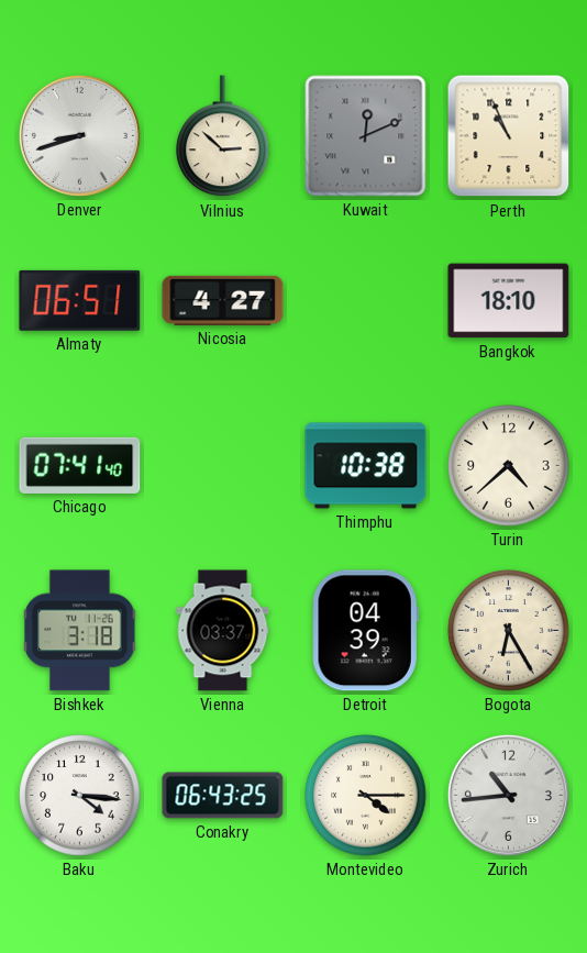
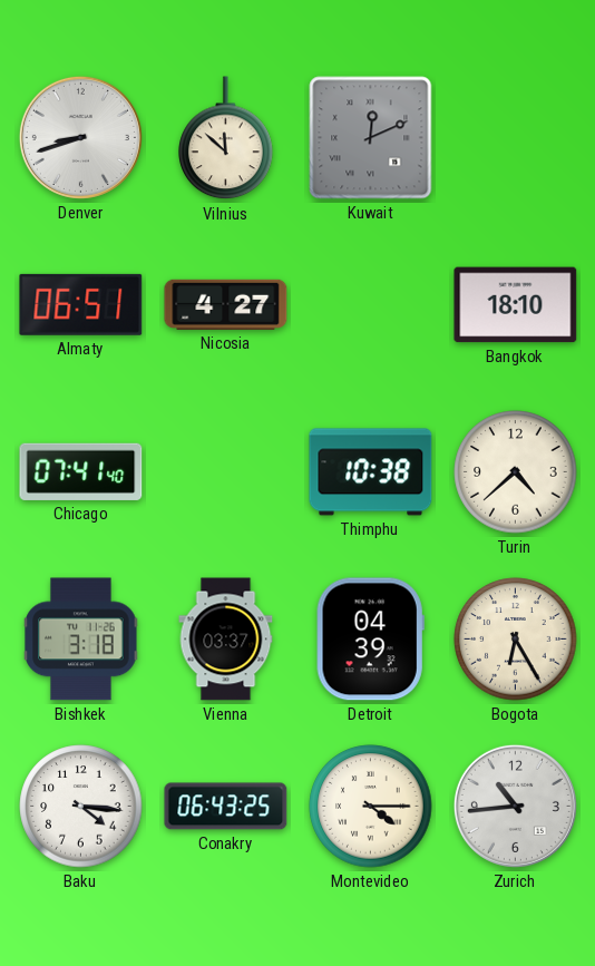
Vilnius: 2:52 -> 11:52 (226, 138)
Perth: 10:56 -> none (509, 136)
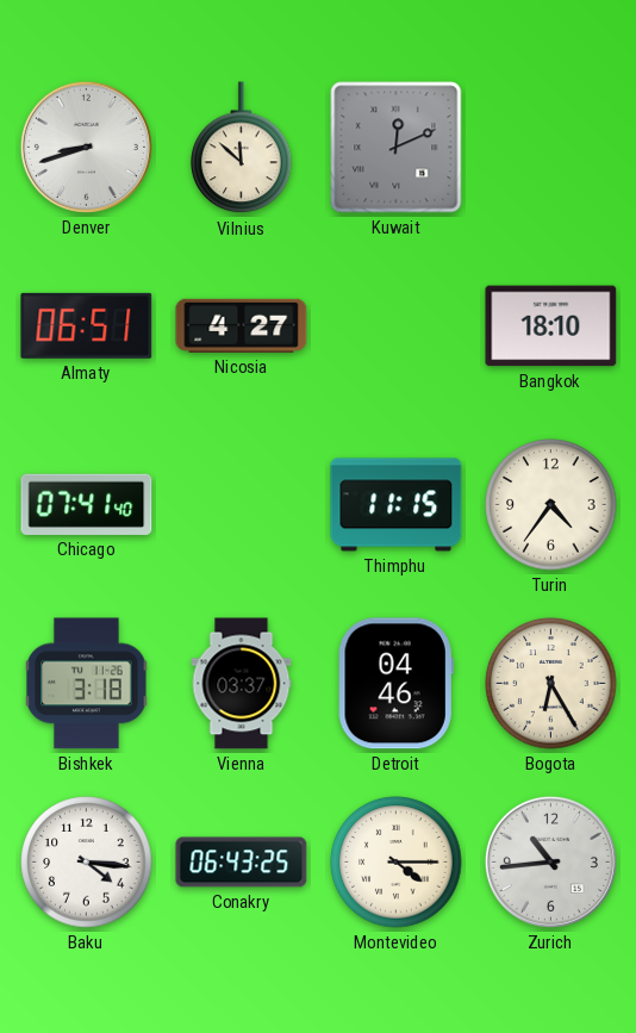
Thimphu: 10:38 -> 11:15 (397, 505)
Turin: 4:38 -> 4:36 (551, 505)
Detroit: 04:39 -> 04:46 (395, 684)
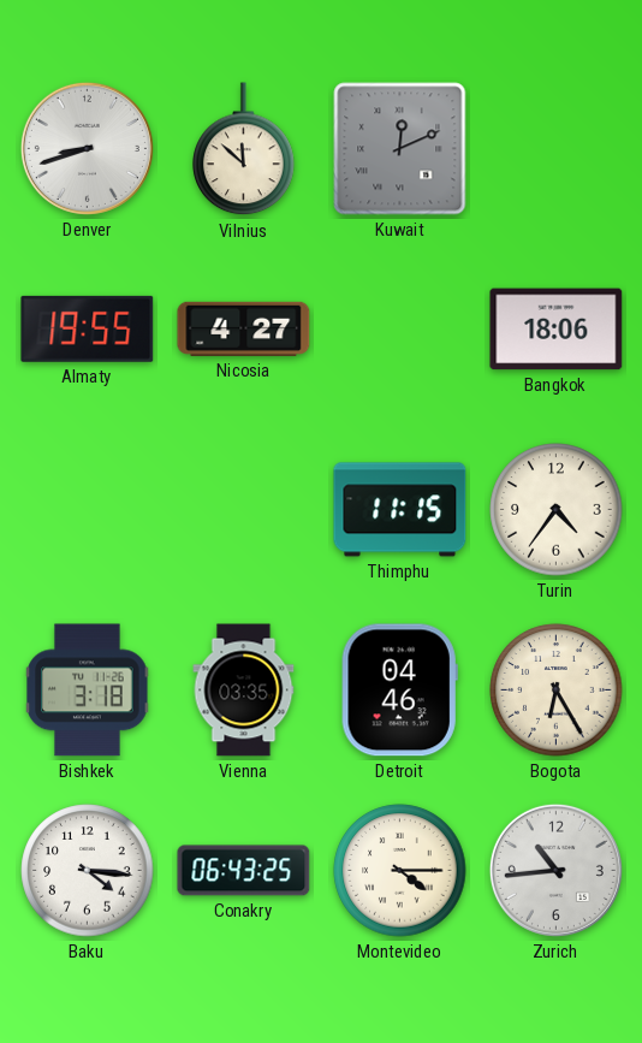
Almaty: 06:51 -> 19:55 (88, 328)
Bangkok: 18:10 -> 18:06 (557, 330)
Chicago: 07:41 -> none (87, 504)
Vienna: 03:37 -> 03:35 (244, 691)
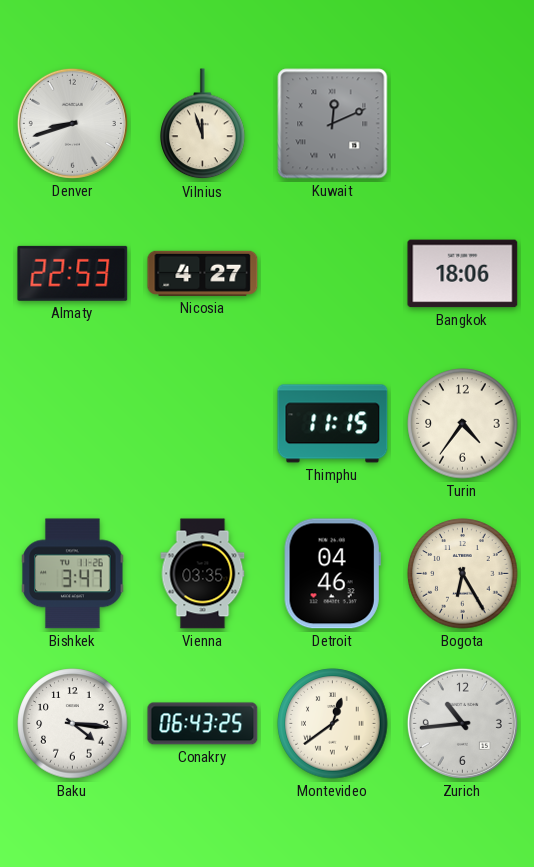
Vilnius: 11:52 -> 11:57 (203, 124)
Almaty: 19:55 -> 22:53 (73, 273)
Bishkek: 3:18 -> 3:47 (73, 574)
Montevideo: 4:15 -> 12:39 (333, 724)
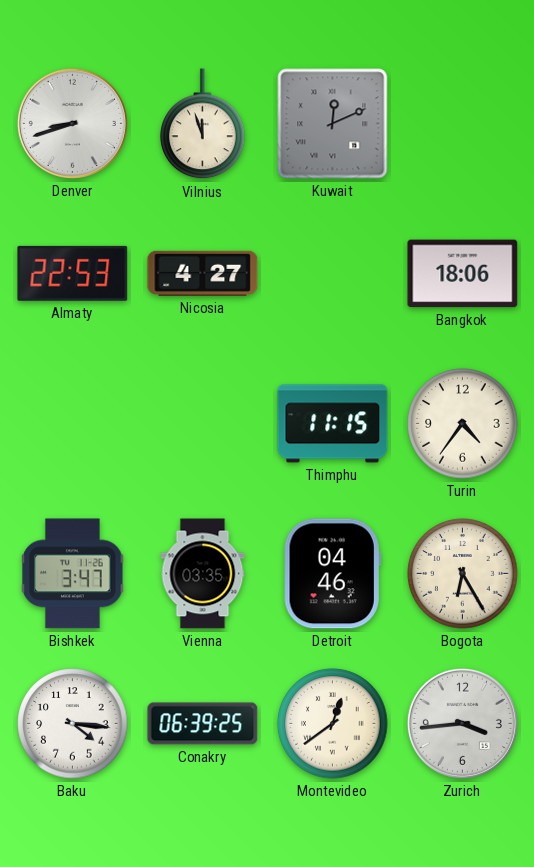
Conakry: 06:43 -> 06:39 (203, 724)
Zurich: 10:44 -> 3:44 (462, 723)
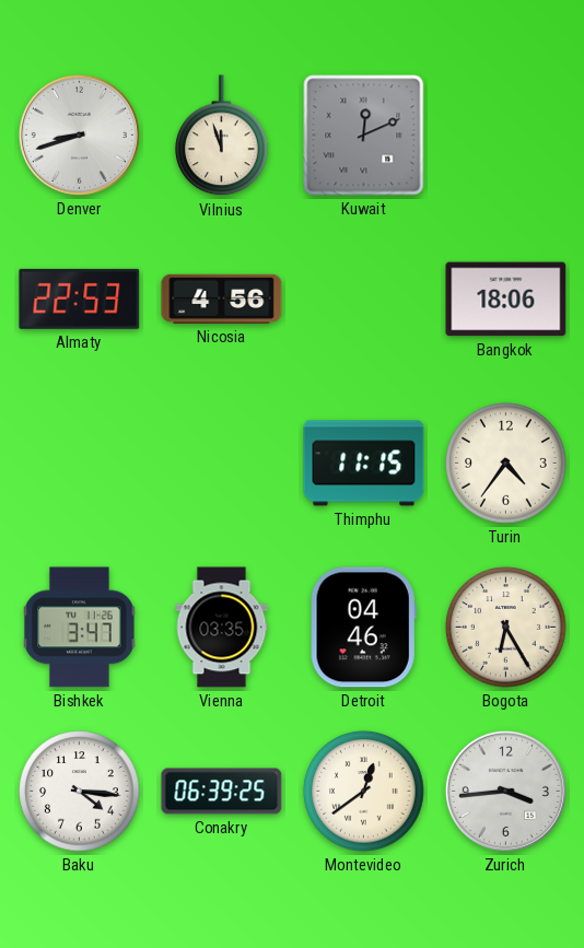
Nicosia: 4:27 -> 4:56 (222, 299)
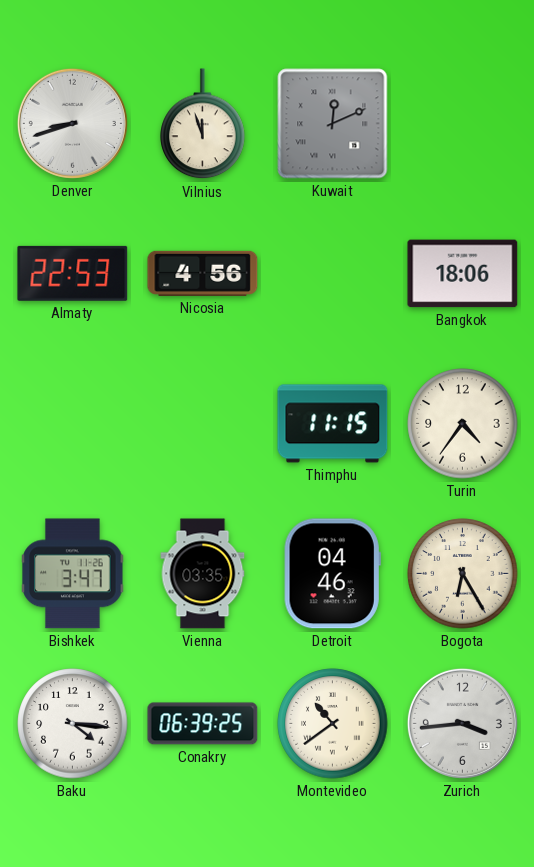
Montevideo: 12:39 -> 10:39 (333, 724)
